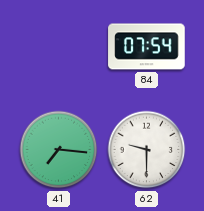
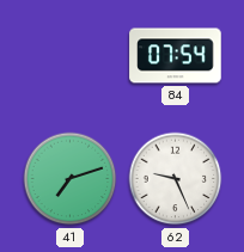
41: 7:16 -> 7:12 (71, 179)
62: 9:30 -> 9:26 (176, 179)
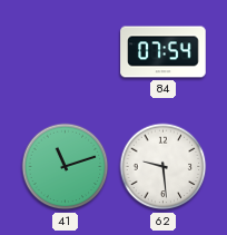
41: 7:12 -> 11:12 (66, 167)
62: 9:26 -> 9:29 (164, 167)
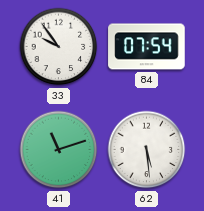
33: none -> 9:54 (59, 47)
62: 9:29 -> 5:29 (147, 150)
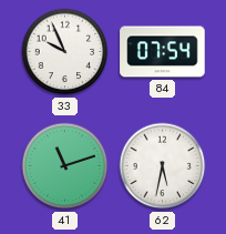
33: 9:54 -> 9:56 (65, 52)
62: 5:29 -> 5:32 (163, 166)
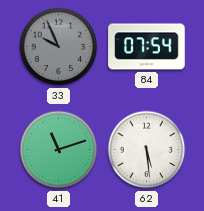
33 dial: white -> grey (59, 47)
62: 5:32 -> 5:29 (147, 150)
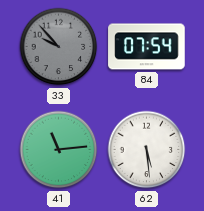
33: 9:56 -> 9:53 (59, 47)
41: 11:12 -> 11:14 (59, 150)
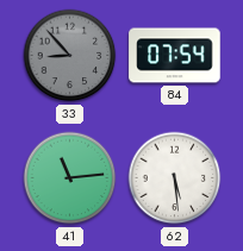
33: 9:53 -> 8:53 (70, 56)
